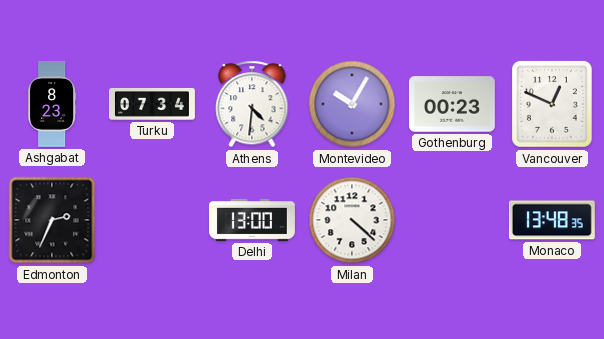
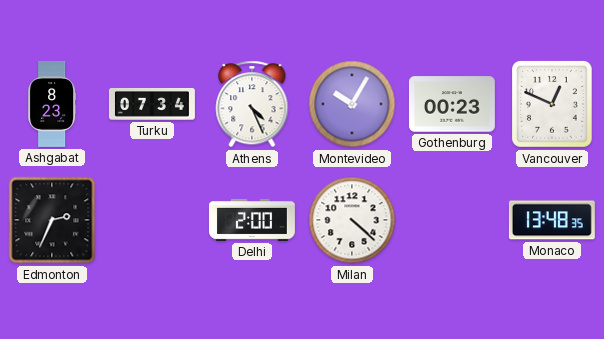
Athens: 4:31 -> 4:26 (252, 104)
Delhi: 13:00 -> 2:00 (252, 220)
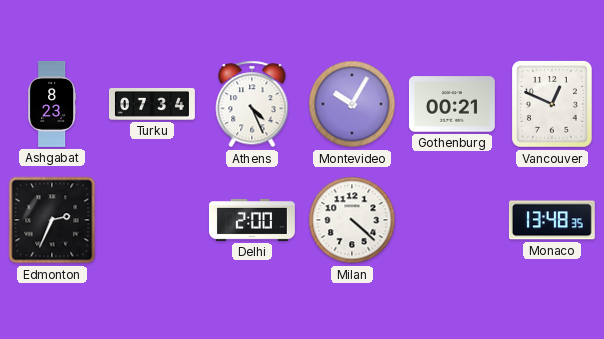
Gothenburg: 00:23 -> 00:21 (452, 104)
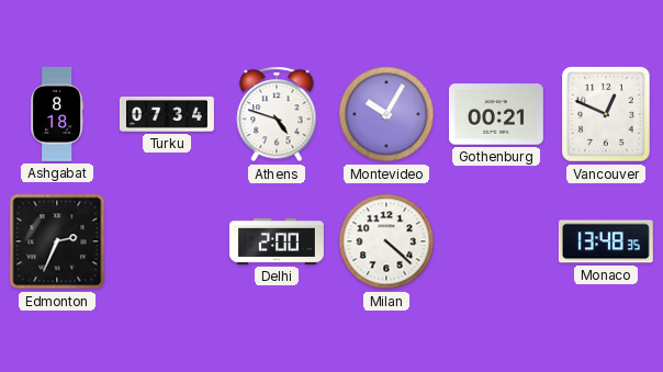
Ashgabat: 8:23 -> 8:18 (57, 115)
Athens: 4:26 -> 4:48 (277, 114)
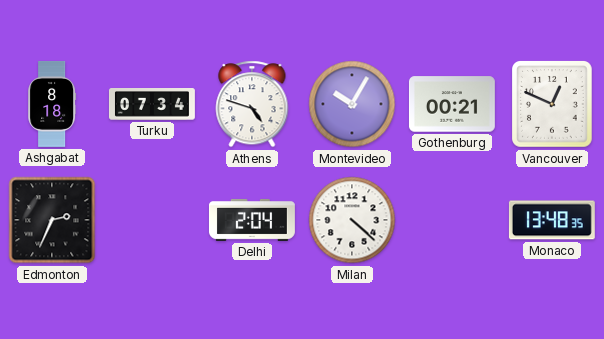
Delhi: 2:00 -> 2:04 (252, 220)
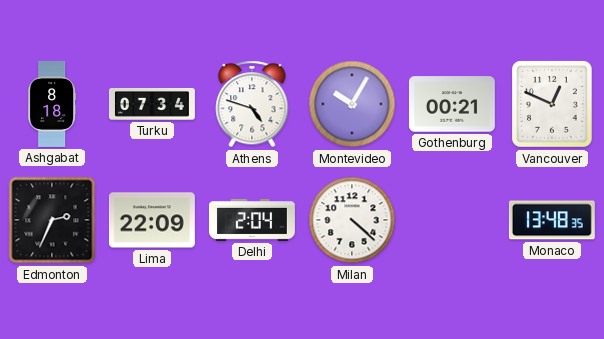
Lima: none -> 22:09 (152, 220)
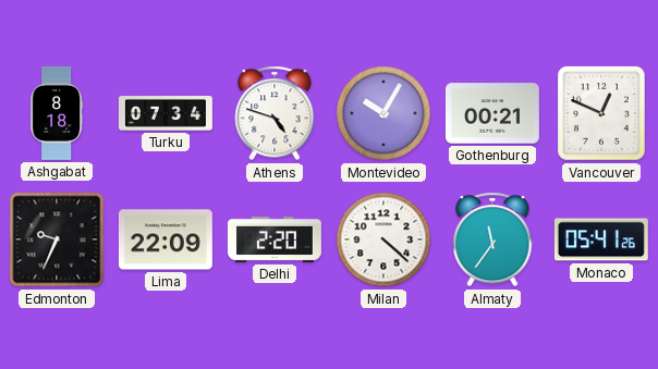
Edmonton: 2:34 -> 9:34 (57, 239)
Delhi: 2:04 -> 2:20 (275, 239)
Almaty: none -> 11:36 (492, 239)
Monaco: 13:48 -> 05:41 (601, 239)
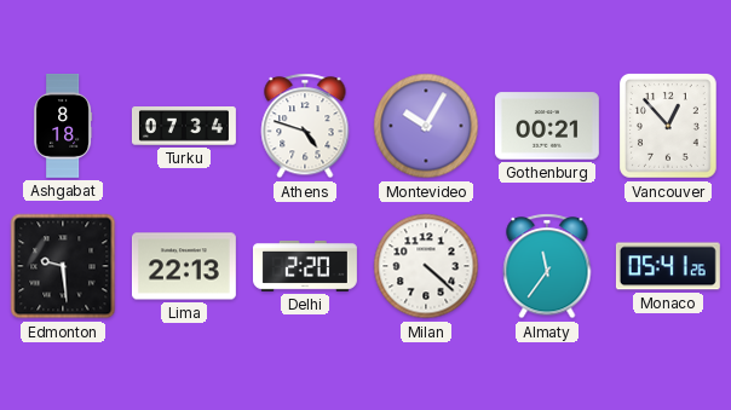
Vancouver: 12:49 -> 12:53 (669, 127)
Edmonton: 9:34 -> 9:29 (63, 266)
Lima: 22:09 -> 22:13 (184, 266)
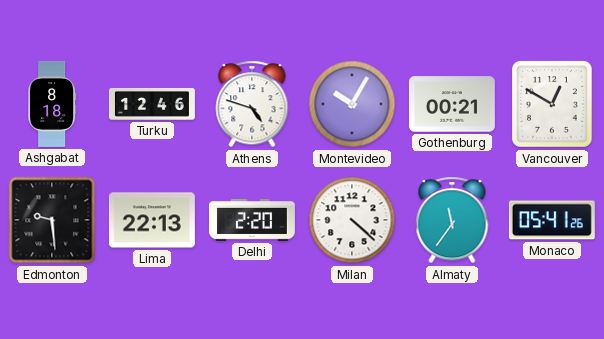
Turku: 07:34 -> 12:46 (152, 105)
Vancouver: 12:53 -> 12:50 (553, 105)
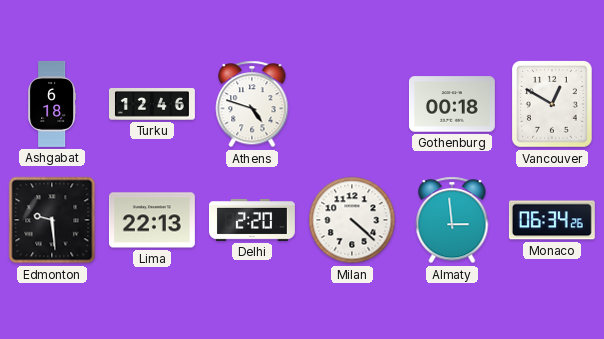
Ashgabat: 8:18 -> 6:18 (52, 105)
Montevideo: 10:05 -> none (352, 104)
Gothenburg: 00:21 -> 00:18 (452, 104)
Almaty: 11:36 -> 2:59 (452, 220)
Monaco: 05:41 -> 06:34 (552, 220)
